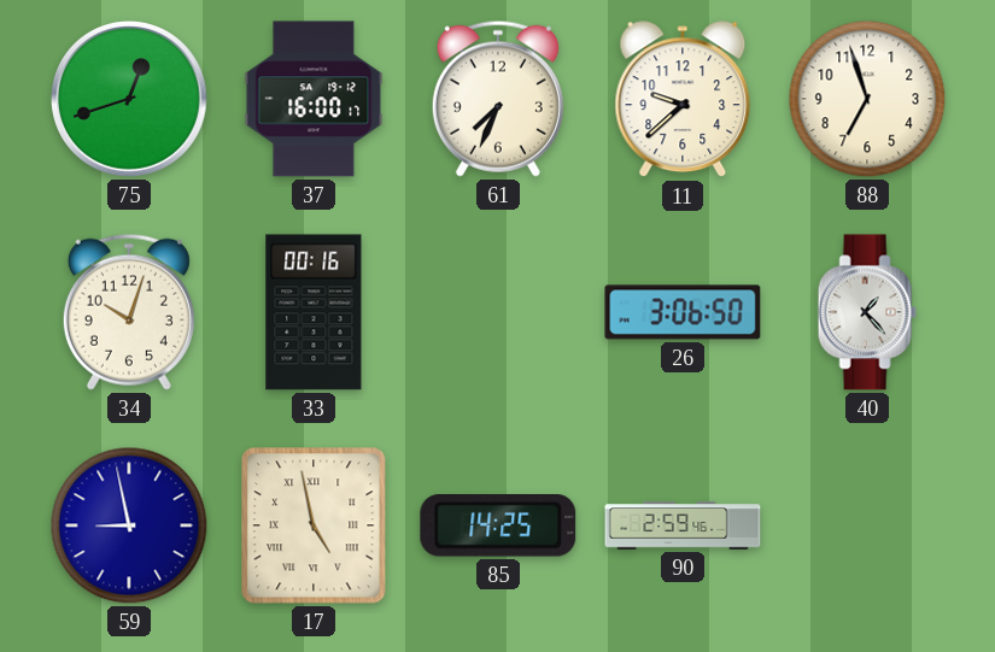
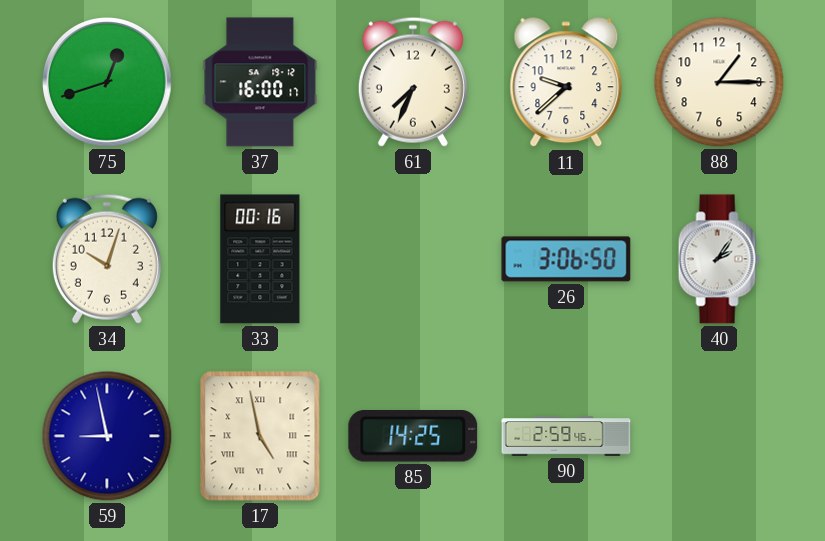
88: 6:57 -> 1:15 (719, 82)
40: 1:23 -> 2:06 (719, 259)
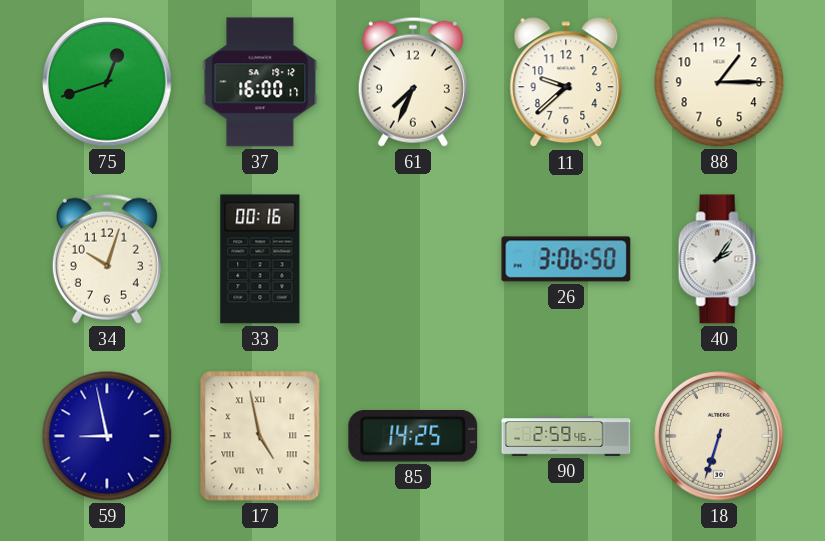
18: none -> 6:33 (720, 437)
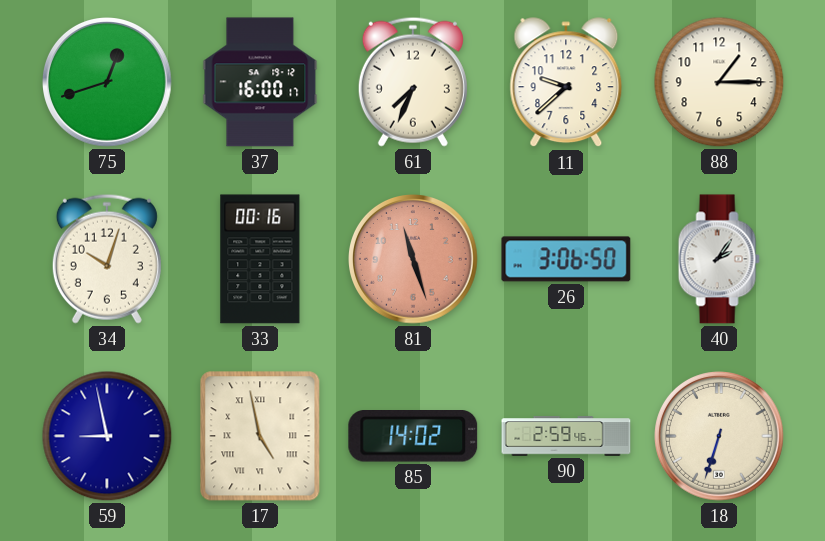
81: none -> 11:27 (414, 260)
85: 14:25 -> 14:02 (413, 436)
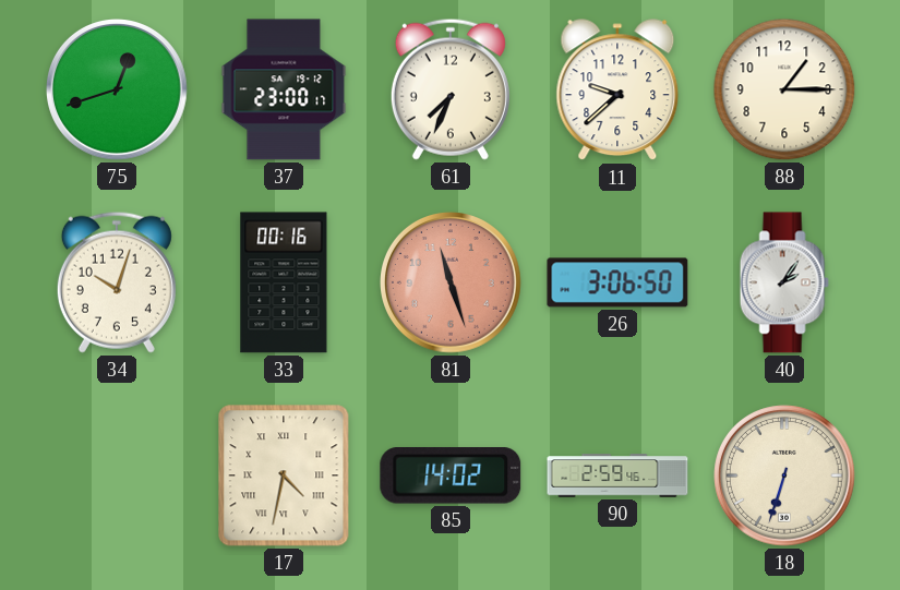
37: 16:00 -> 23:00 (284, 89)
59: 8:58 -> none (107, 436)
17: 4:58 -> 4:32 (284, 475)
